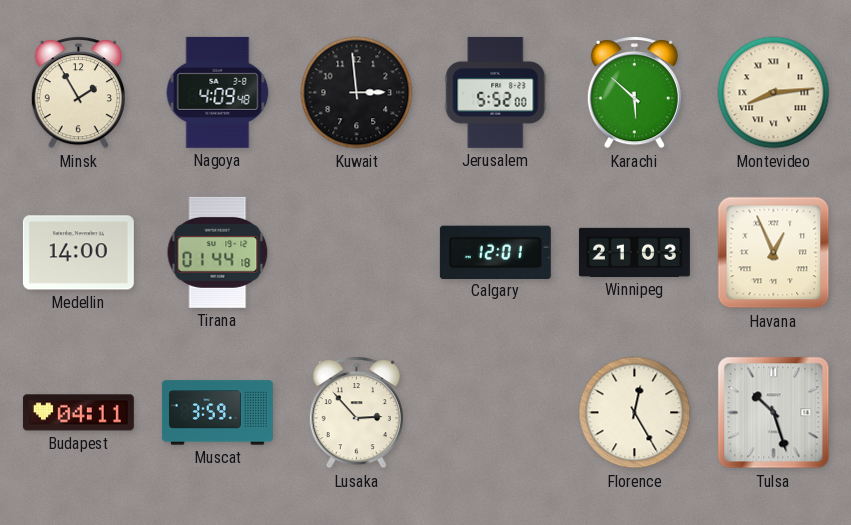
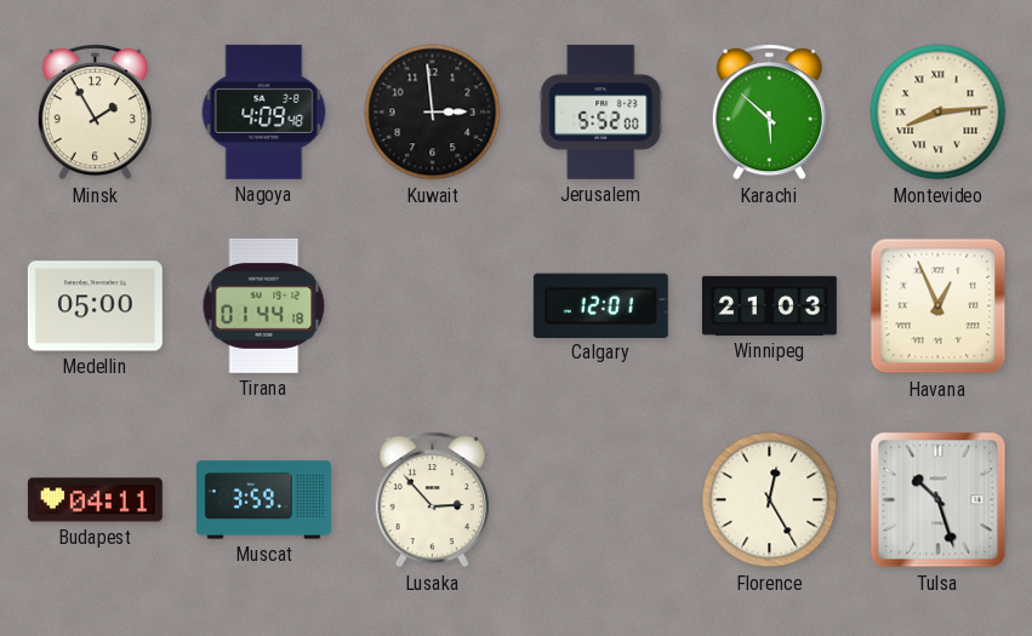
Medellin: 14:00 -> 05:00 (95, 306)
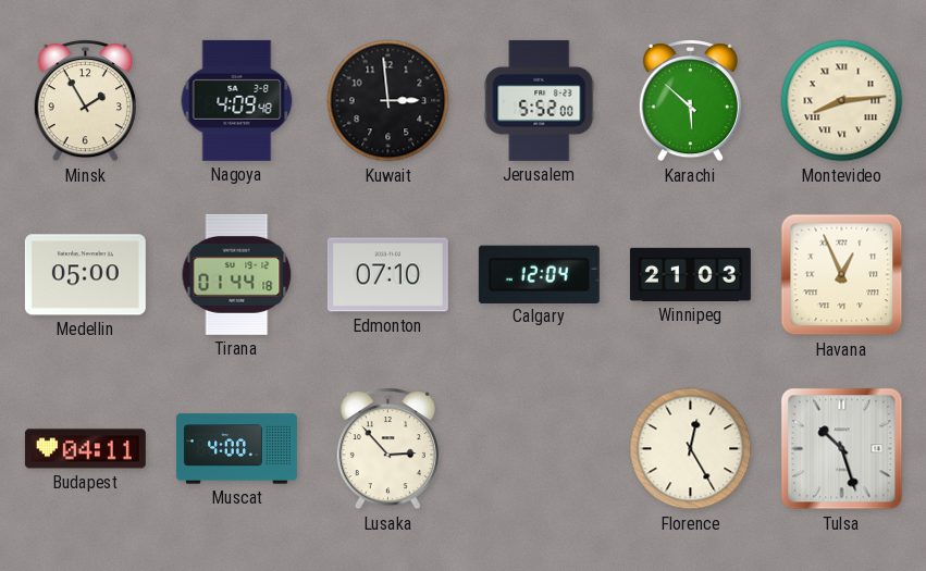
Edmonton: none -> 07:10 (387, 275)
Calgary: 12:01 -> 12:04 (539, 274)
Muscat: 3:59 -> 4:00 (236, 449)
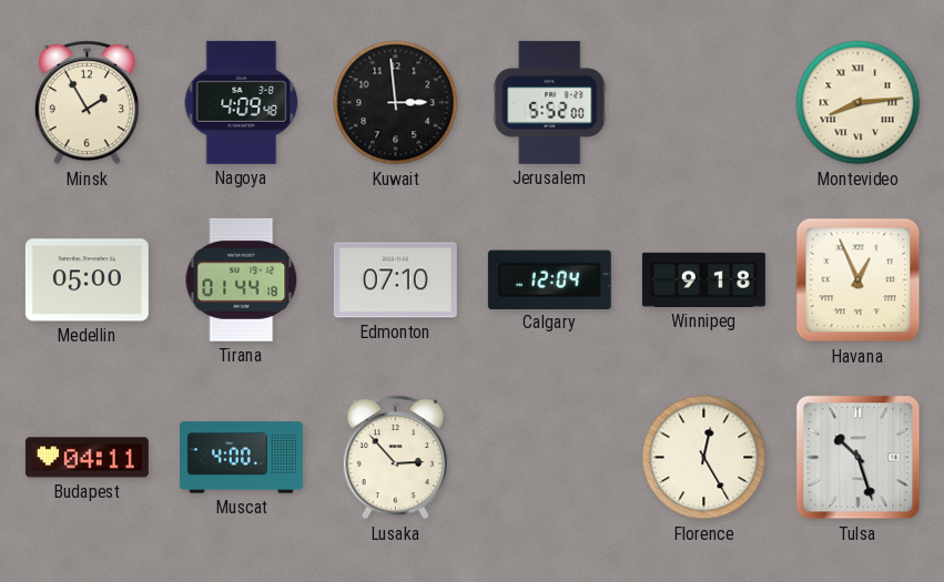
Karachi: 5:52 -> none (690, 101)
Winnipeg: 21:03 -> 9:18 (703, 279)
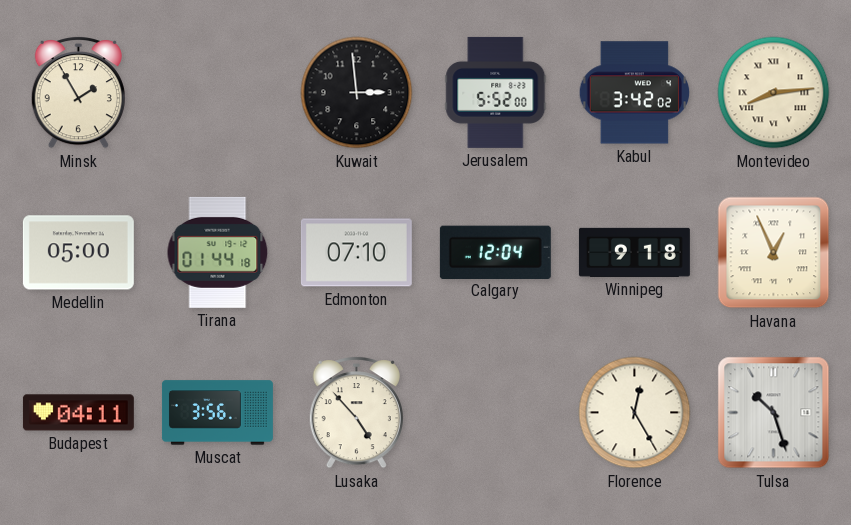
Nagoya: 4:09 -> none (242, 102)
Kabul: none -> 3:42 (635, 93)
Muscat: 4:00 -> 3:56 (217, 413)
Lusaka: 2:53 -> 4:53 (356, 413)
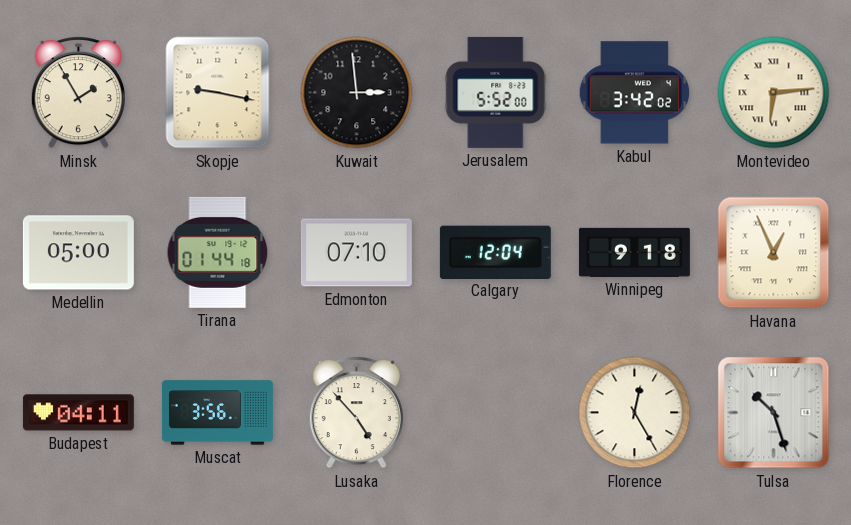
Skopje: none -> 9:17 (218, 93)
Montevideo: 8:14 -> 6:14 (774, 93)
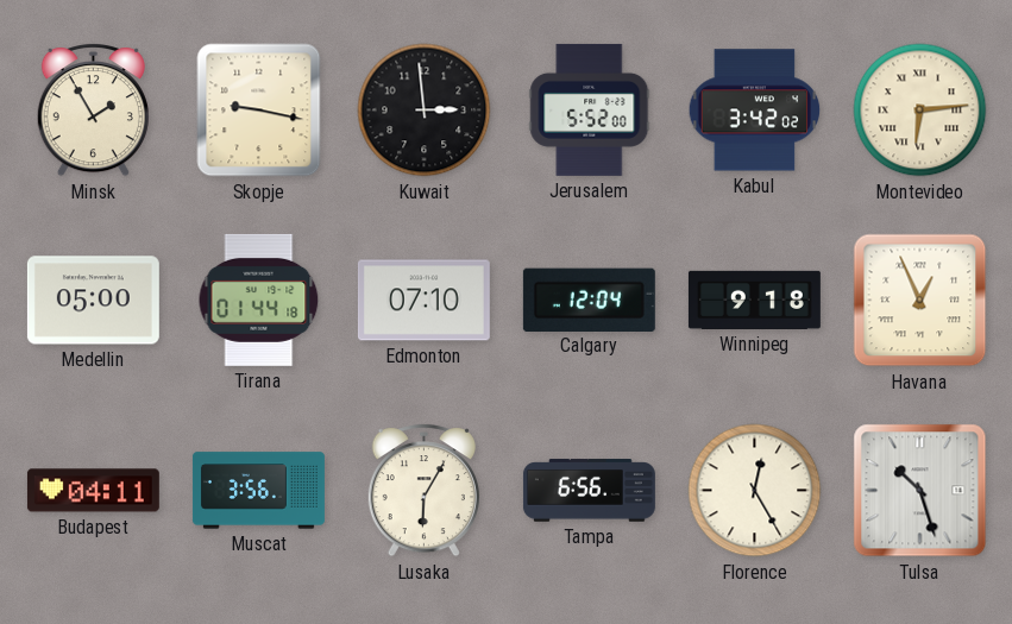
Lusaka: 4:53 -> 6:05 (423, 491)
Tampa: none -> 6:56 (589, 491)
